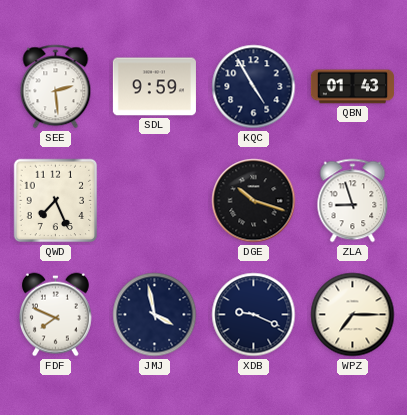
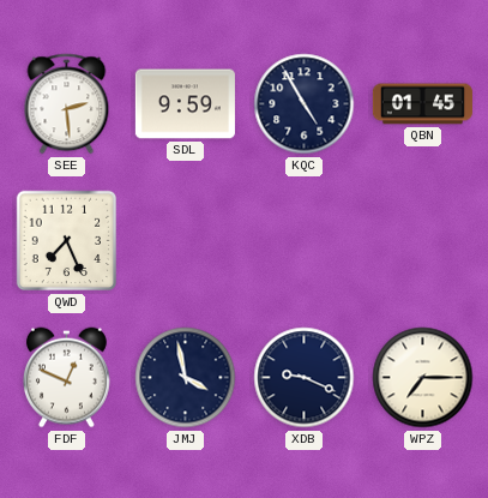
QBN: 01:43 -> 01:45 (422, 104)
DGE: 10:18 -> none (254, 201)
ZLA: 8:57 -> none (353, 201)
FDF: 7:49 -> 12:49 (66, 378)
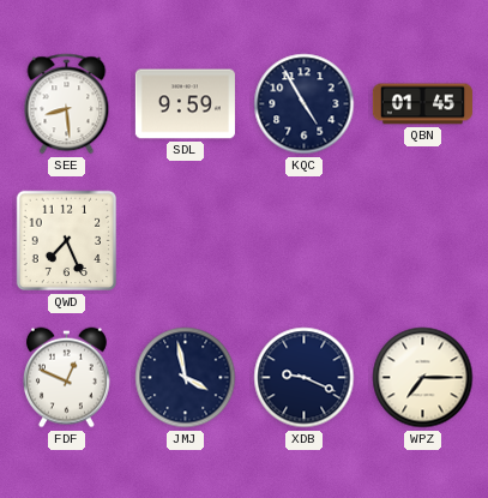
SEE: 2:29 -> 8:29 (67, 104)
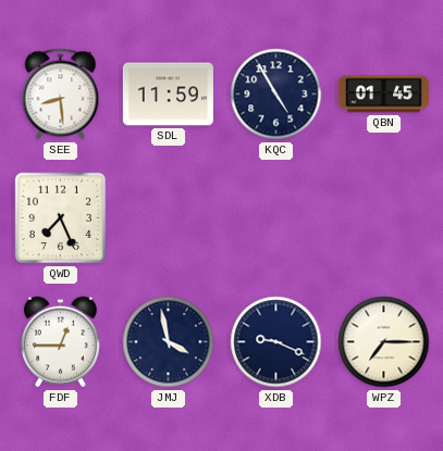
SDL: 9:59 -> 11:59 (168, 95)
FDF: 12:49 -> 12:45 (60, 342)
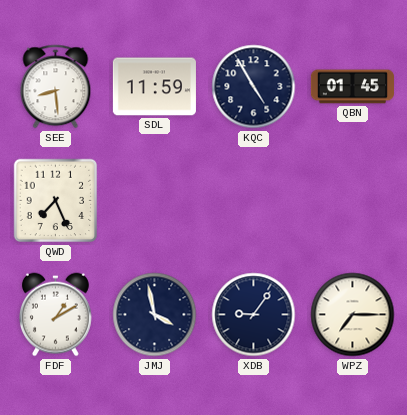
FDF: 12:45 -> 1:10 (55, 315)
XDB: 9:19 -> 9:06 (254, 315)
